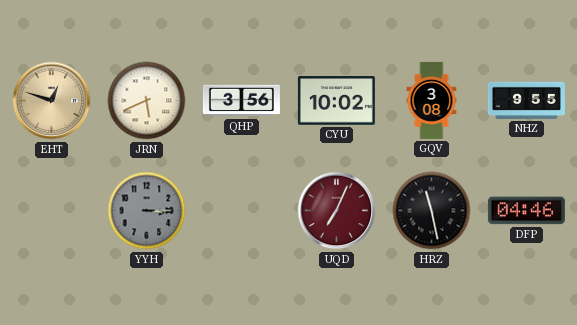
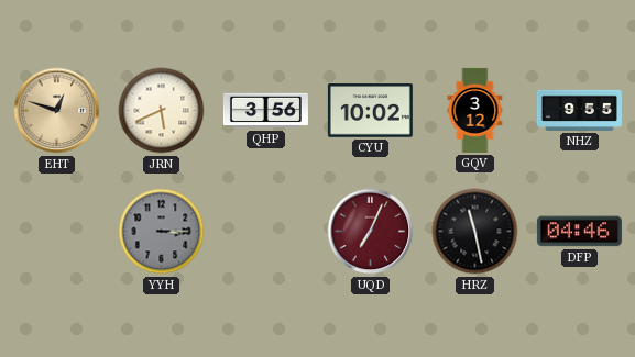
GQV: 3:08 -> 3:12 (475, 110)
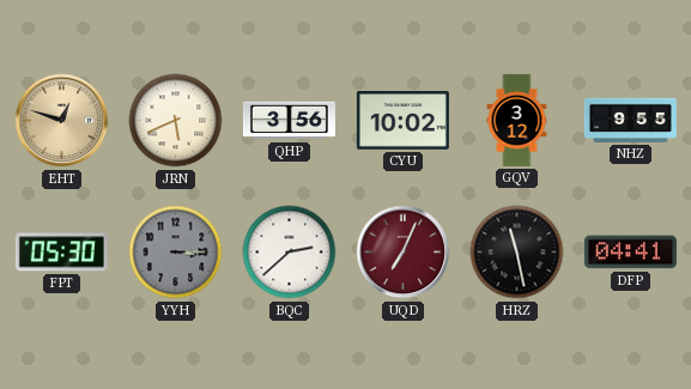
FPT: none -> 05:30 (61, 253)
BQC: none -> 2:38 (290, 253)
DFP: 04:46 -> 04:41 (630, 253)
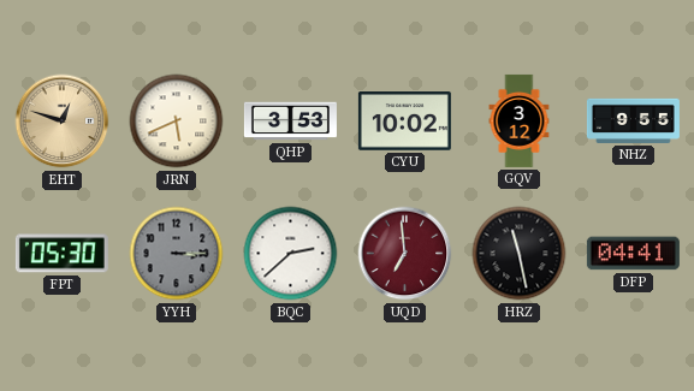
QHP: 3:56 -> 3:53 (290, 122)
UQD: 7:04 -> 6:59 (405, 254)
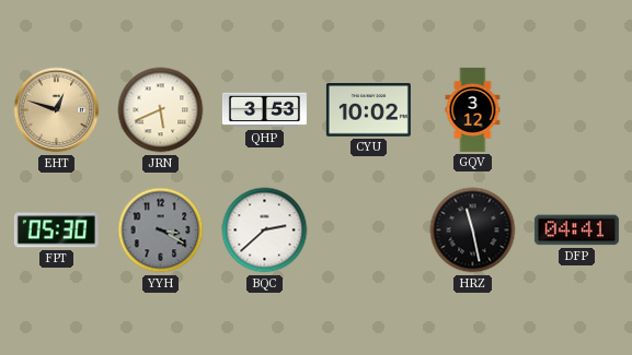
NHZ: 9:55 -> none (633, 120)
YYH: 3:15 -> 3:20 (161, 230)
UQD: 6:59 -> none (405, 254)
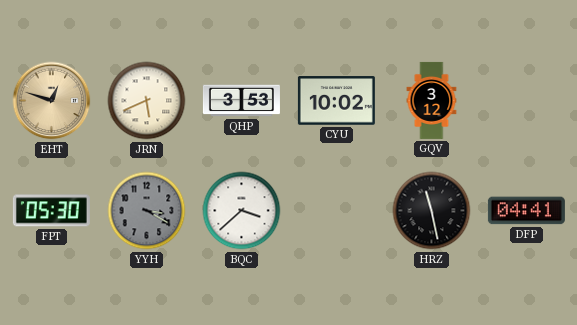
BQC: 2:38 -> 3:38 (242, 211)
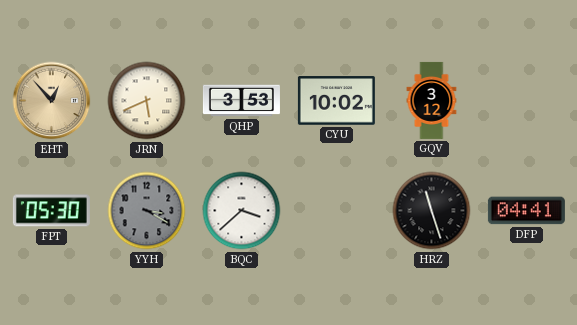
EHT: 12:48 -> 12:53 (52, 101)
HRZ: 11:28 -> 11:27 (432, 211)
